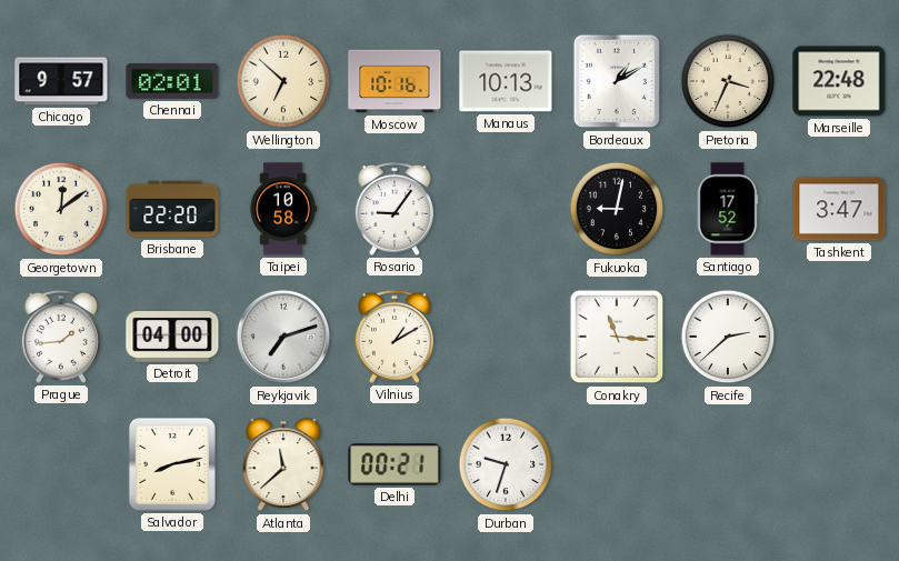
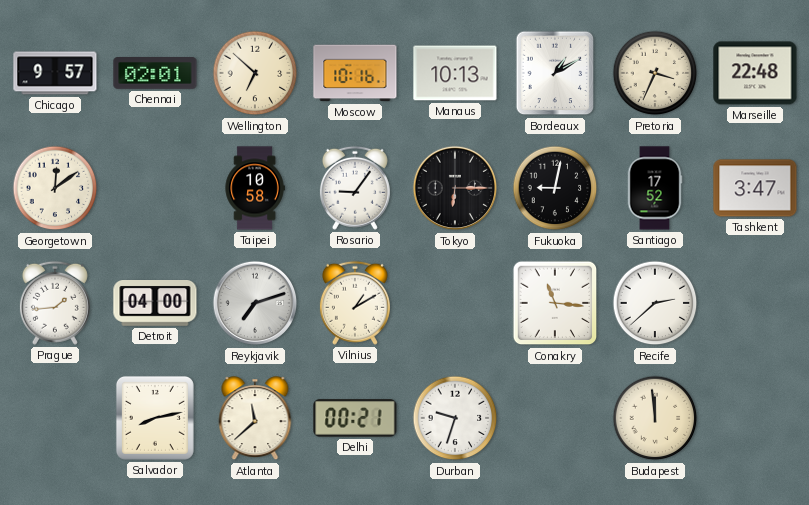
Brisbane: 22:20 -> none (172, 209)
Tokyo: none -> 6:15 (455, 188)
Budapest: none -> 11:59 (655, 418)
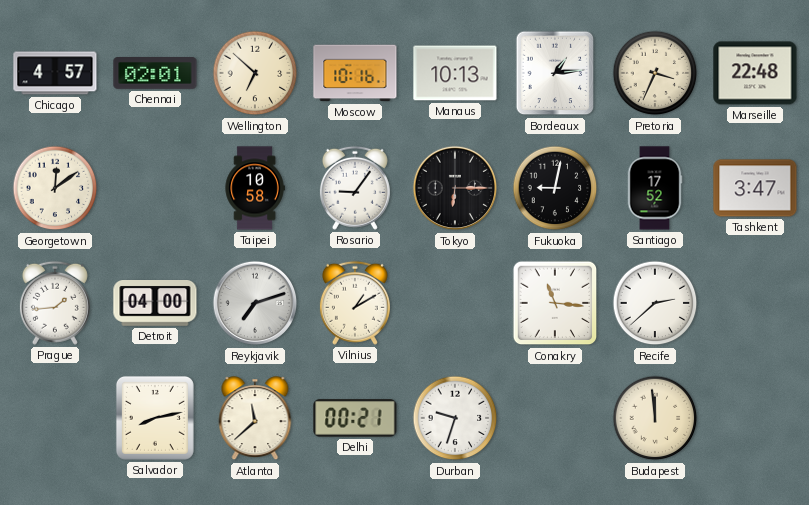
Chicago: 9:57 -> 4:57 (55, 73)
Bordeaux: 1:10 -> 1:14 (555, 73)
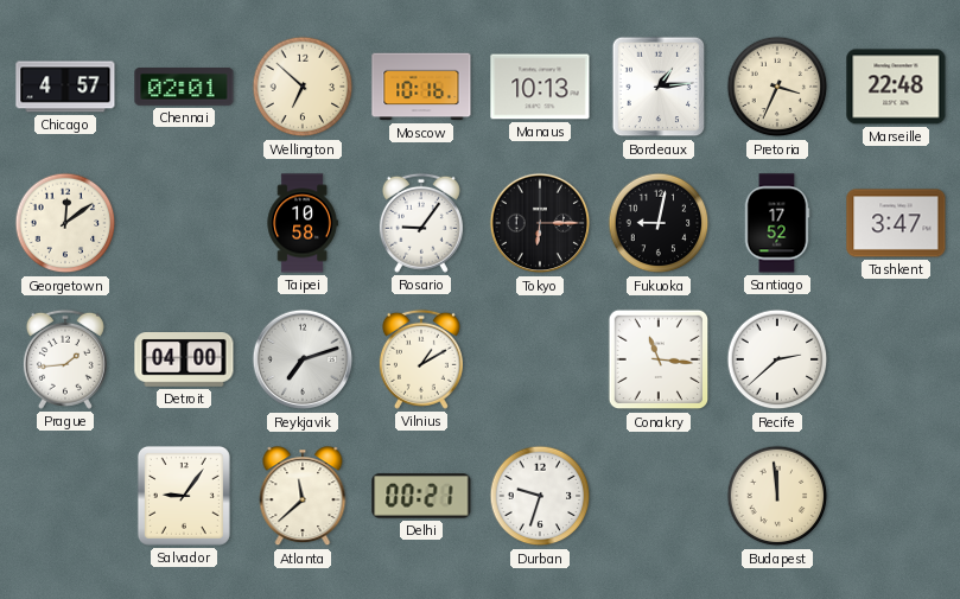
Salvador: 8:13 -> 9:06 (184, 496)
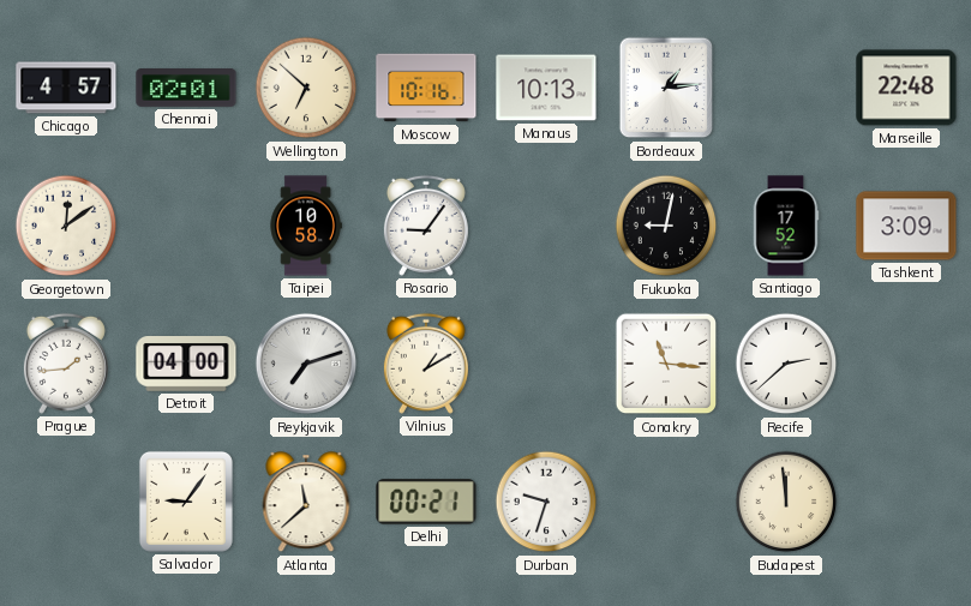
Pretoria: 3:34 -> none (777, 87)
Tokyo: 6:15 -> none (540, 223)
Tashkent: 3:47 -> 3:09 (906, 226)
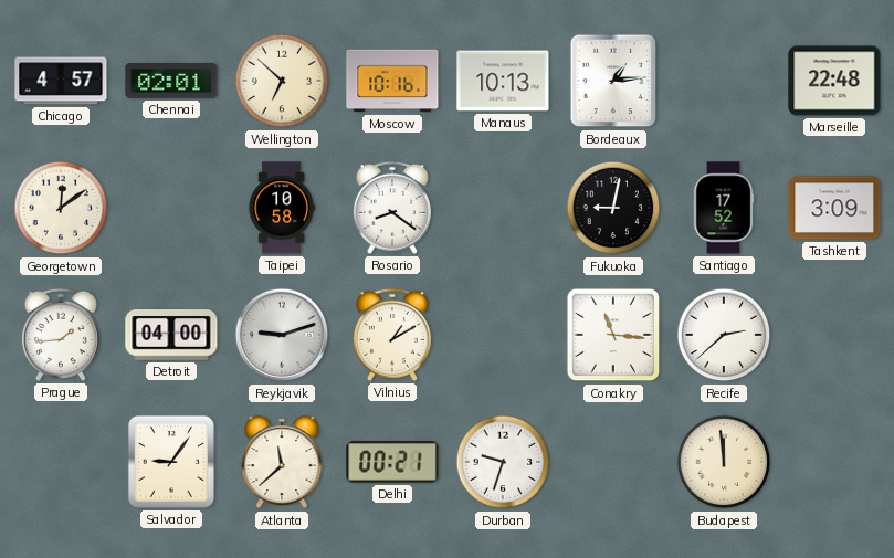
Rosario: 9:06 -> 8:21 (392, 208)
Reykjavik: 7:12 -> 9:12 (282, 335)
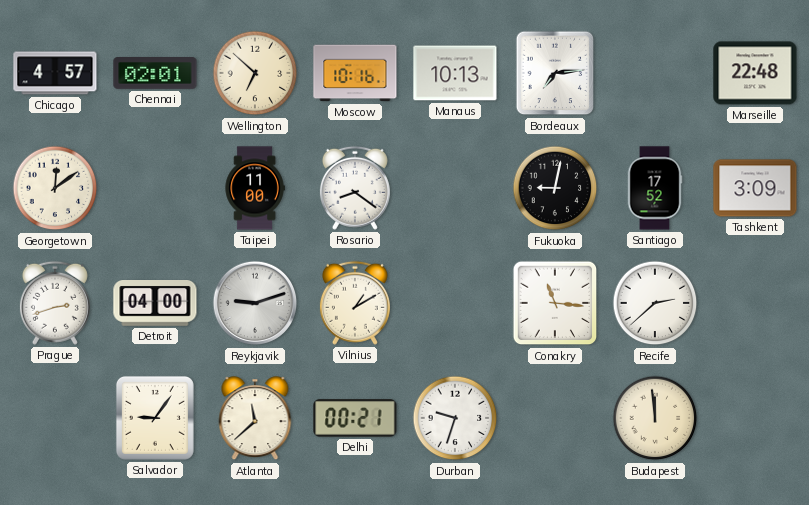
Bordeaux: 1:14 -> 7:14 (555, 73)
Taipei: 10:58 -> 11:00 (255, 188)
Prague: 1:44 -> 2:42 (55, 303)
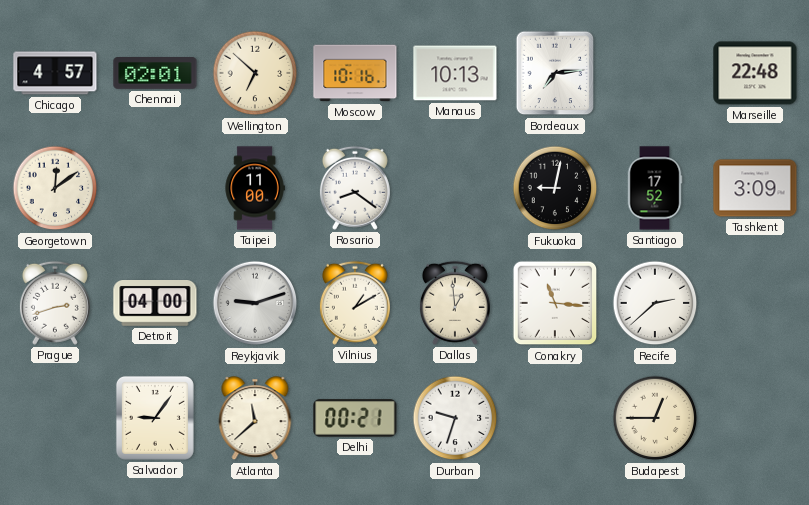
Dallas: none -> 12:59 (455, 303)
Budapest: 11:59 -> 12:45 (655, 418)
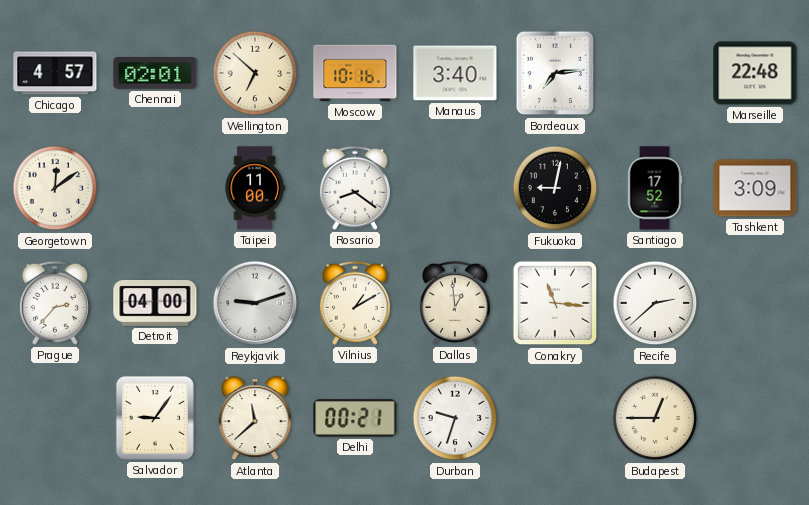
Manaus: 10:13 -> 3:40 (455, 73)
Prague: 2:42 -> 2:37 (55, 303)
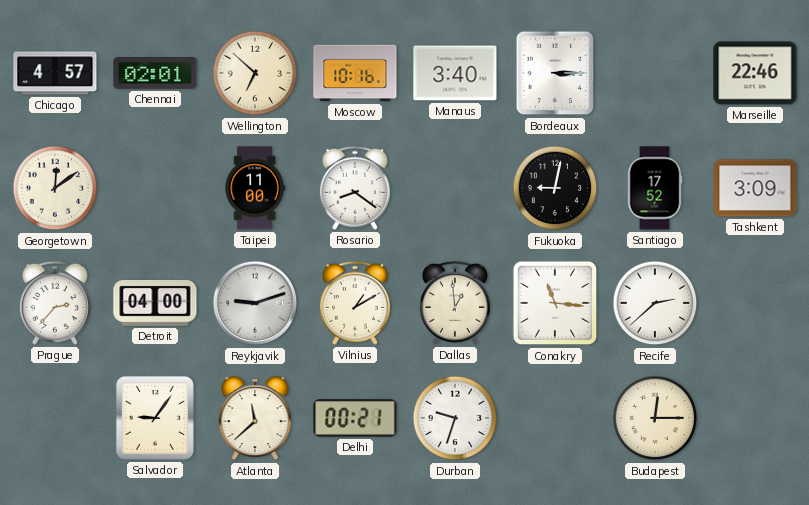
Bordeaux: 7:14 -> 3:15 (555, 73)
Marseille: 22:48 -> 22:46 (755, 73)
Budapest: 12:45 -> 12:15 (655, 418)
